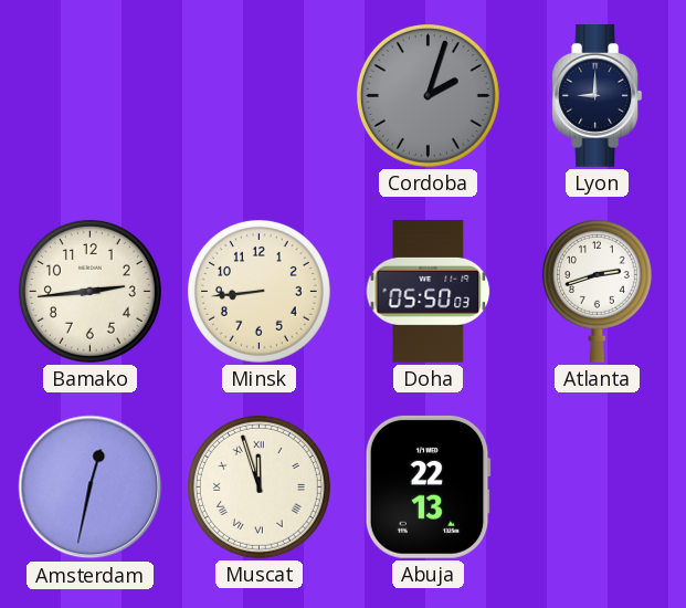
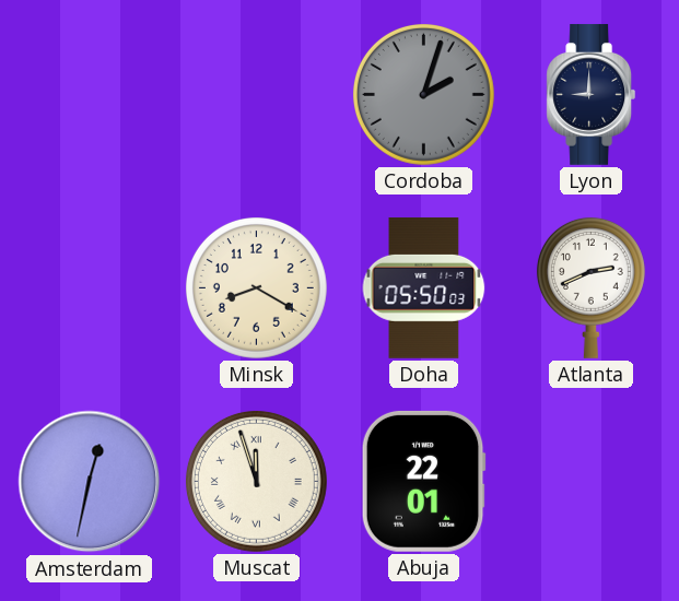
Bamako: 2:44 -> none (89, 291)
Minsk: 8:44 -> 8:20 (256, 287)
Atlanta: 2:42 -> 2:41 (590, 287)
Abuja: 22:13 -> 22:01 (423, 481)
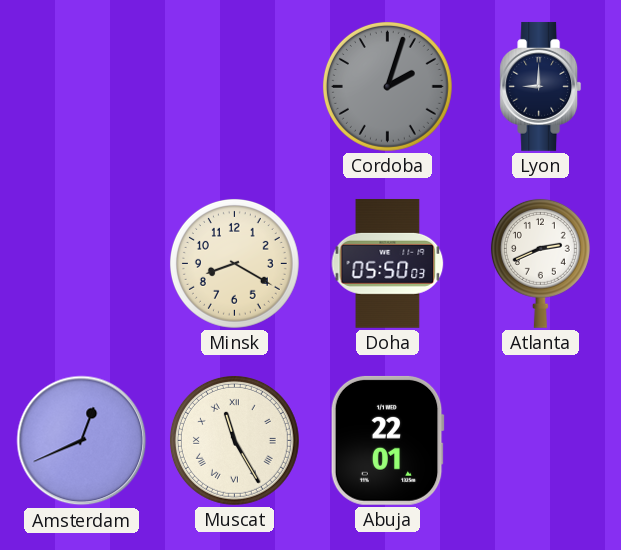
Amsterdam: 12:32 -> 12:41 (82, 441)
Muscat: 11:57 -> 11:25 (234, 440)
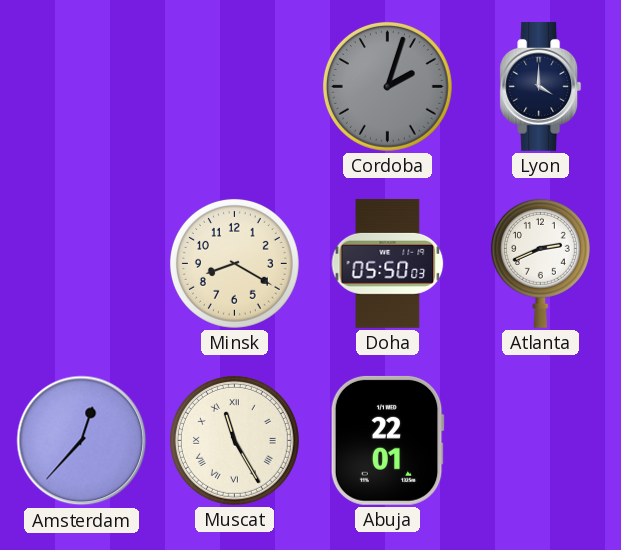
Lyon: 9:00 -> 4:00 (541, 86)
Amsterdam: 12:41 -> 12:37 (82, 441)
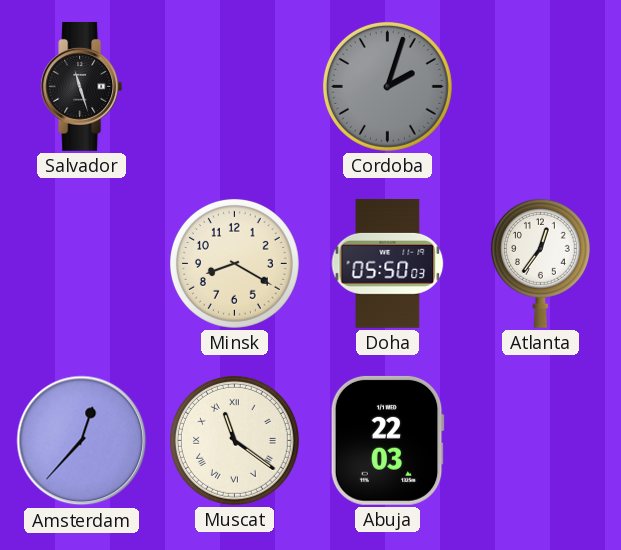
Salvador: none -> 11:27 (82, 86)
Lyon: 4:00 -> none (541, 86)
Atlanta: 2:41 -> 12:36 (540, 263)
Muscat: 11:25 -> 11:21 (234, 440)
Abuja: 22:01 -> 22:03 (387, 440)
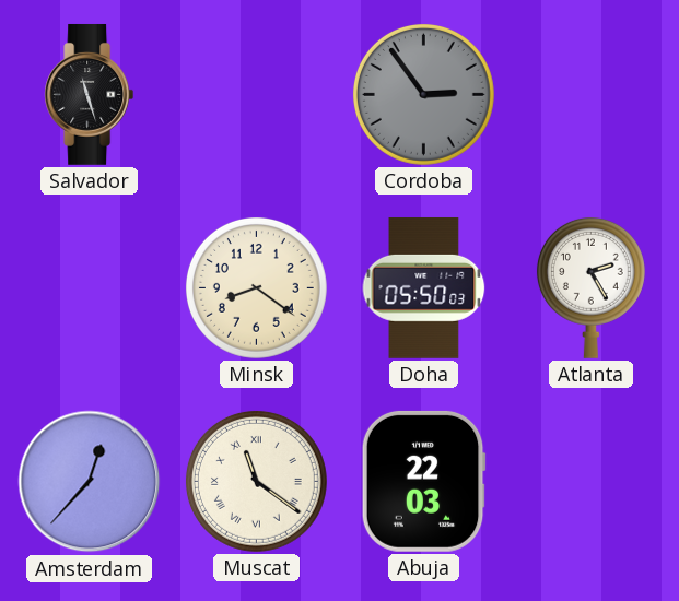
Cordoba: 2:03 -> 2:54 (423, 94)
Minsk: 8:20 -> 8:21 (256, 287)
Atlanta: 12:36 -> 2:25 (590, 287)
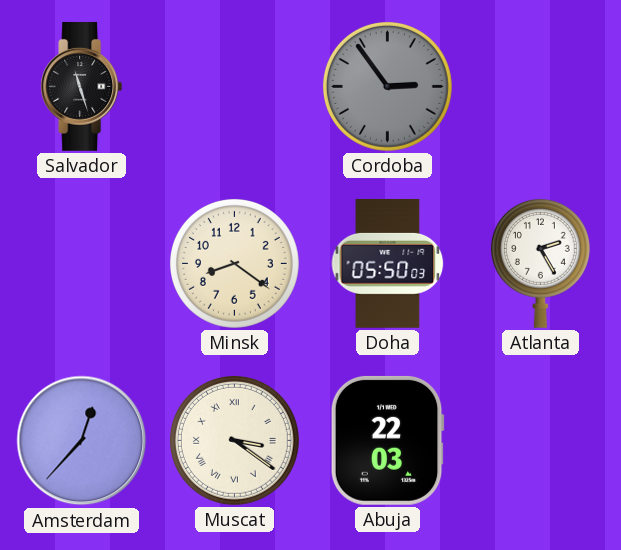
Muscat: 11:21 -> 3:21 (234, 440)
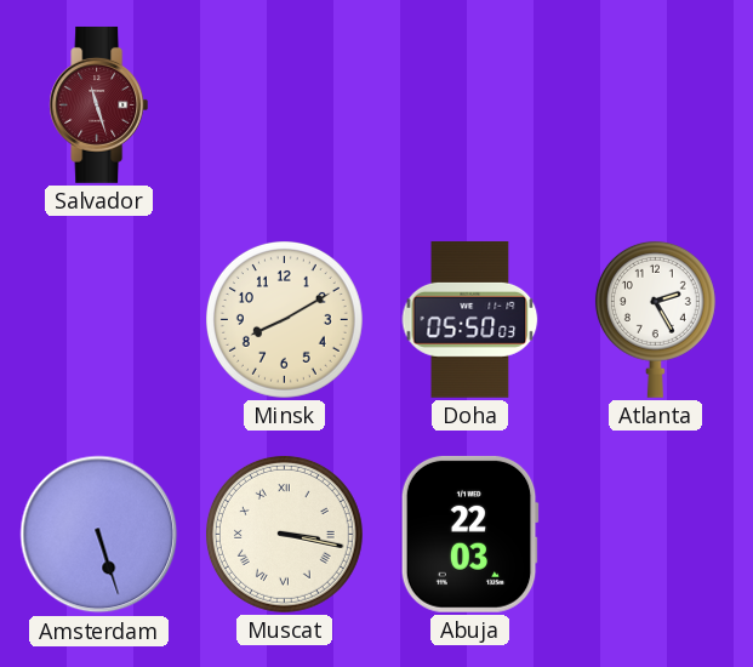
Salvador dial: black -> burgundy (99, 104)
Cordoba: 2:54 -> none (387, 86)
Minsk: 8:21 -> 8:10 (284, 319)
Amsterdam: 12:37 -> 5:27 (99, 535)
Muscat: 3:21 -> 3:17 (284, 534)
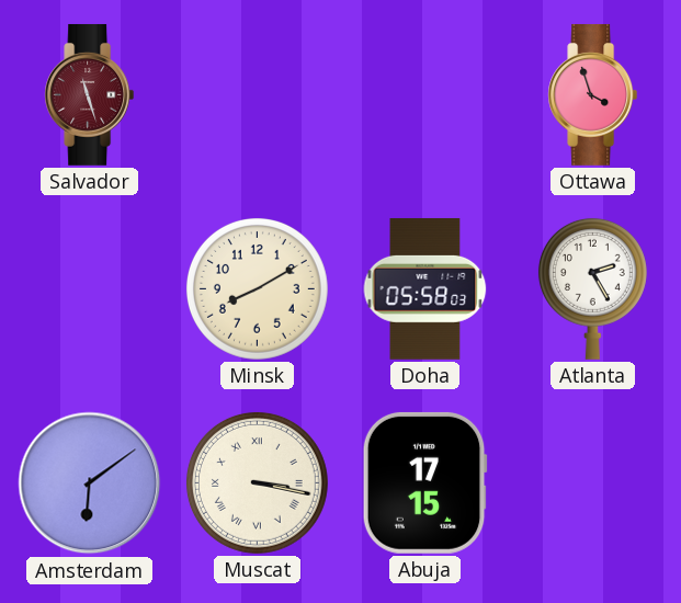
Ottawa: none -> 3:57 (593, 94)
Doha: 05:50 -> 05:58 (425, 288)
Amsterdam: 5:27 -> 6:09 (90, 483)
Abuja: 22:03 -> 17:15 (424, 482)
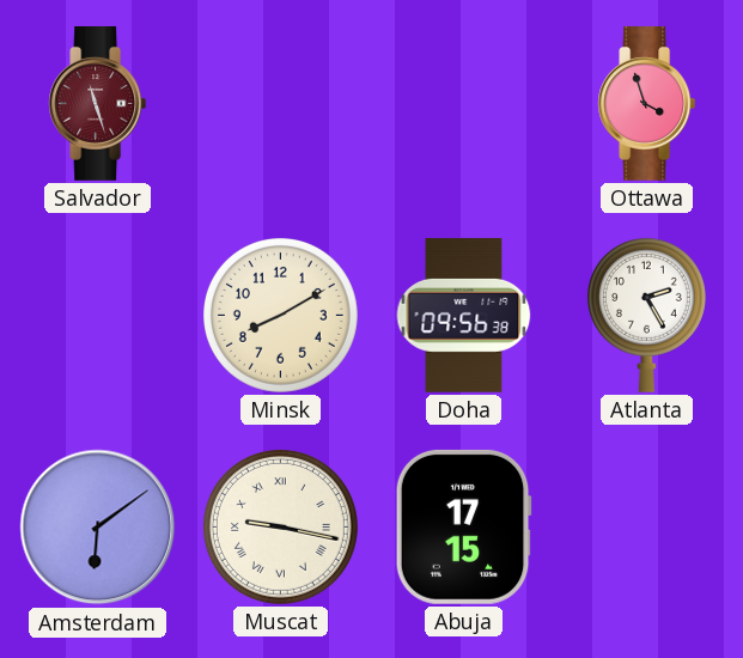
Doha: 05:58 -> 09:56 (464, 315)
Muscat: 3:17 -> 9:17 (280, 526)
